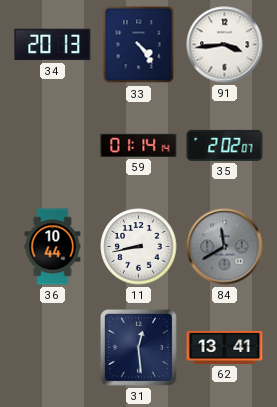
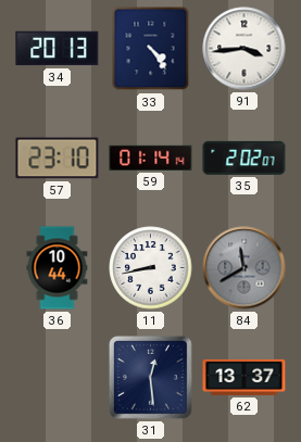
57: none -> 23:10 (58, 159)
62: 13:41 -> 13:37 (244, 377)
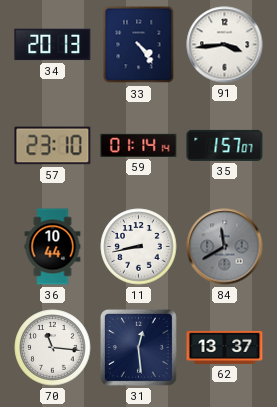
35: 2:02 -> 1:57 (225, 145)
70: none -> 11:16 (53, 348)
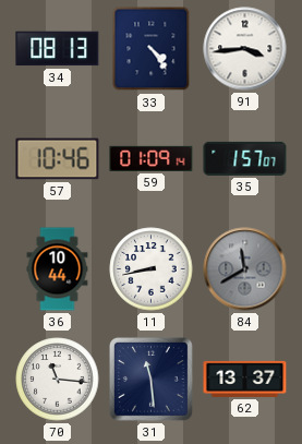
34: 20:13 -> 08:13 (58, 49)
57: 23:10 -> 10:46 (58, 159)
59: 01:14 -> 01:09 (152, 158)
31: 12:29 -> 11:29 (150, 379)
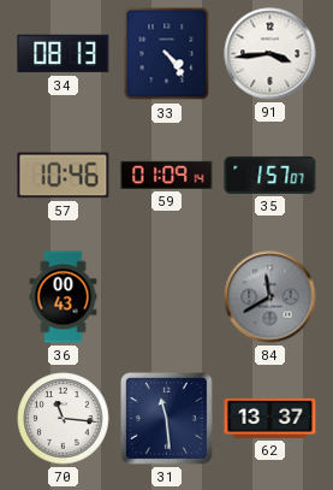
36: 10:44 -> 00:43 (64, 297)
11: 8:43 -> none (152, 269)
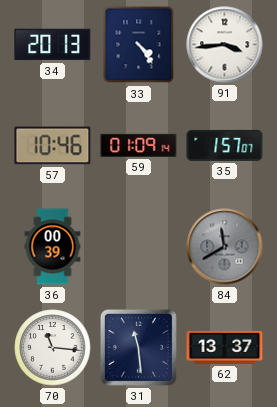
34: 08:13 -> 20:13 (53, 45)
36: 00:43 -> 00:39 (53, 247)
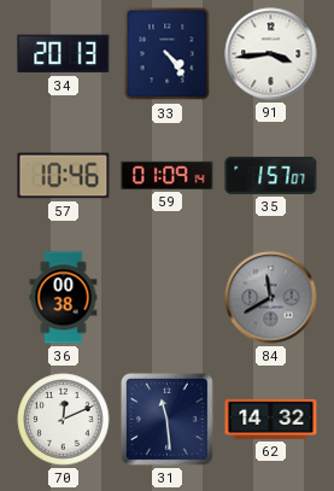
36: 00:39 -> 00:38 (64, 298)
70: 11:16 -> 12:11 (64, 420)
62: 13:37 -> 14:32 (271, 419)
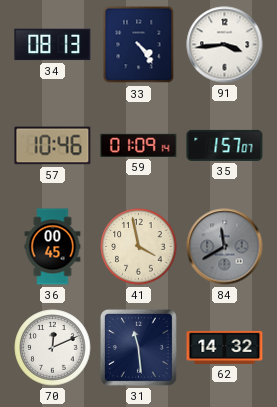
34: 20:13 -> 08:13 (53, 45)
36: 00:38 -> 00:45 (53, 247)
41: none -> 3:58 (139, 247)
